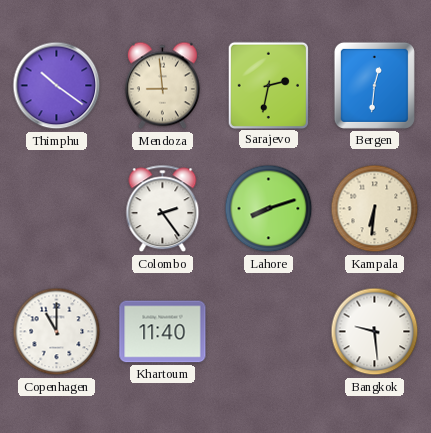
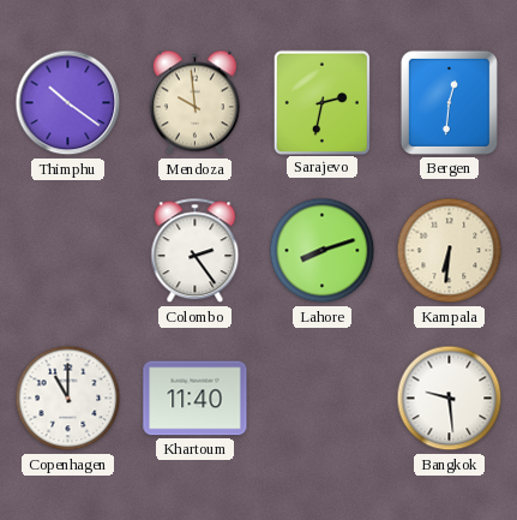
Mendoza: 8:59 -> 9:59 (194, 103)
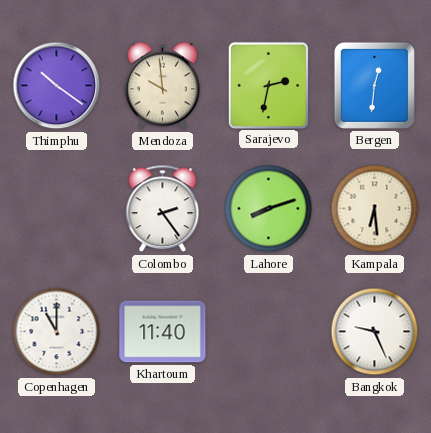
Kampala: 6:31 -> 6:29 (375, 209)
Bangkok: 9:29 -> 9:26 (375, 332)
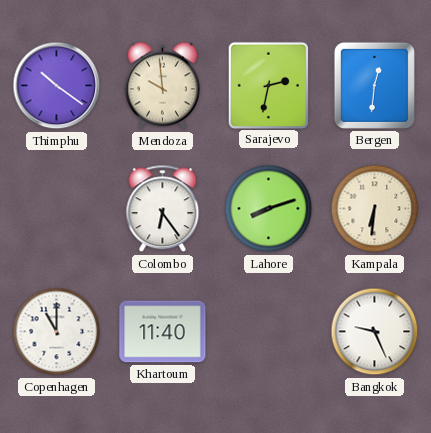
Colombo: 2:24 -> 6:24 (163, 209)
Kampala: 6:29 -> 6:31 (375, 209)
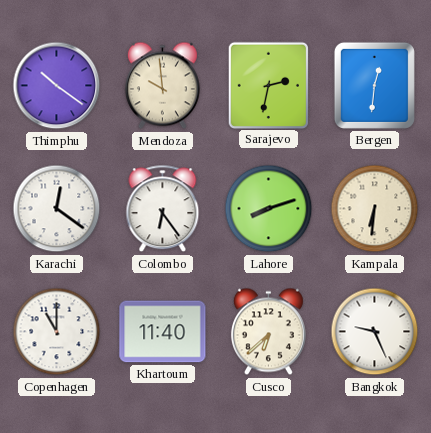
Karachi: none -> 12:21 (57, 209)
Cusco: none -> 6:38 (268, 332)
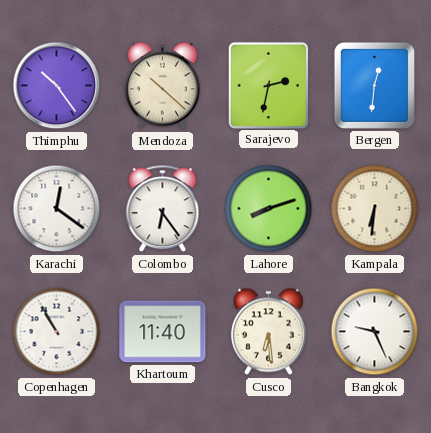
Thimphu: 10:21 -> 10:24 (57, 86)
Mendoza: 9:59 -> 10:22 (162, 86)
Copenhagen: 11:00 -> 10:55 (57, 332)
Cusco: 6:38 -> 6:29 (268, 332)
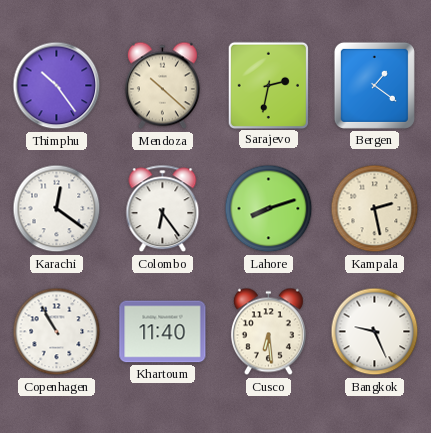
Bergen: 12:31 -> 1:21 (374, 85)
Kampala: 6:31 -> 2:28 (375, 209)
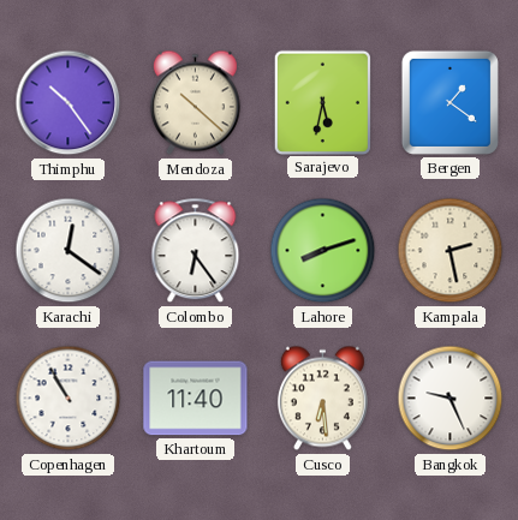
Sarajevo: 2:32 -> 5:32 (322, 102)
